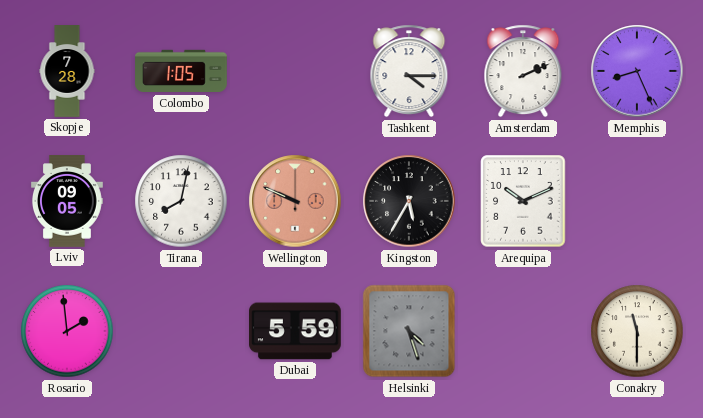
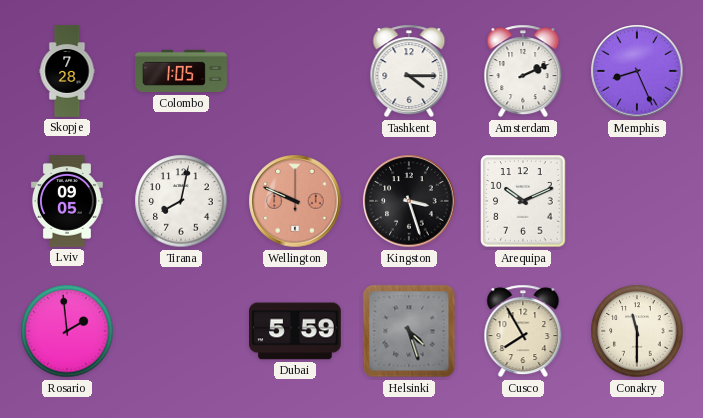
Kingston: 5:35 -> 3:27 (409, 201)
Cusco: none -> 7:55 (523, 331)
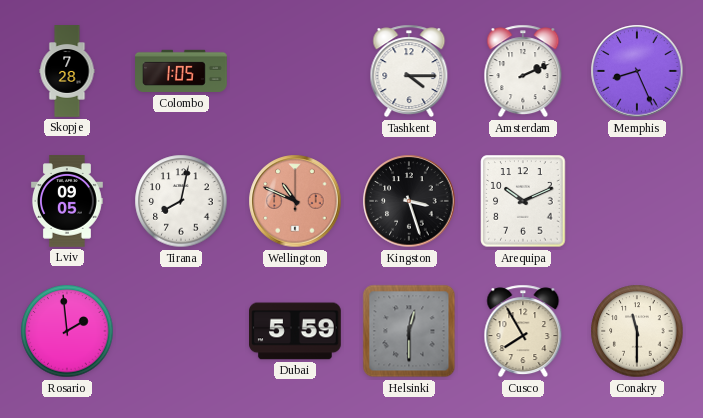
Wellington: 9:49 -> 10:49 (295, 201)
Helsinki: 4:27 -> 12:30 (409, 331)
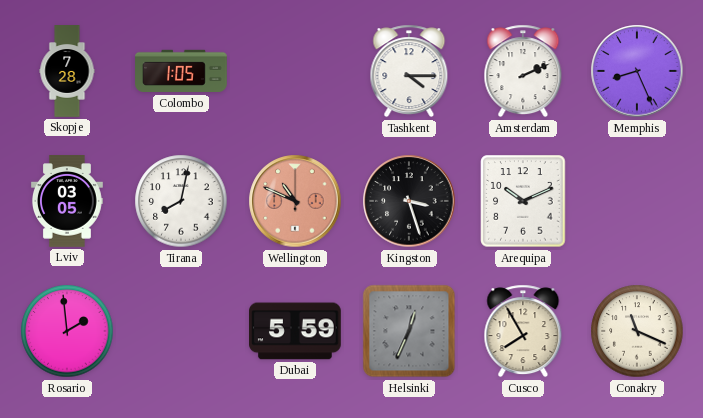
Lviv: 09:05 -> 03:05 (67, 201)
Helsinki: 12:30 -> 12:34 (409, 331)
Conakry: 11:30 -> 11:19 (637, 331)
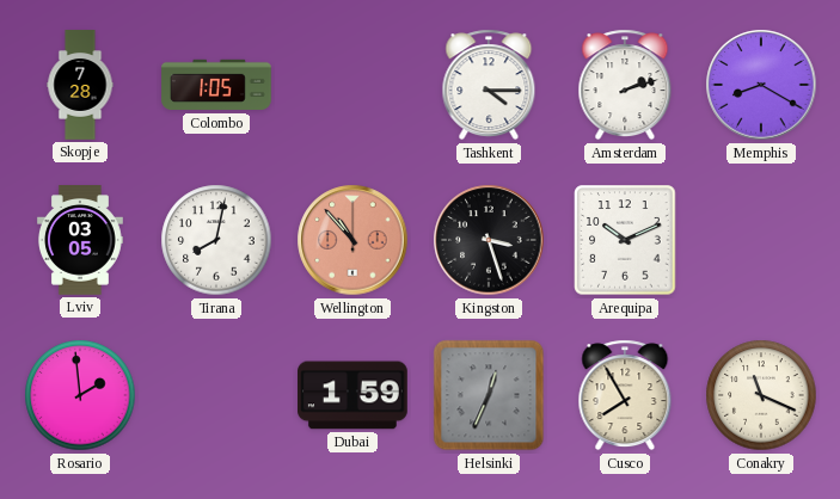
Amsterdam: 2:11 -> 2:12 (625, 85)
Memphis: 8:26 -> 8:20 (761, 85)
Wellington: 10:49 -> 10:53 (352, 240)
Dubai: 5:59 -> 1:59 (354, 395)
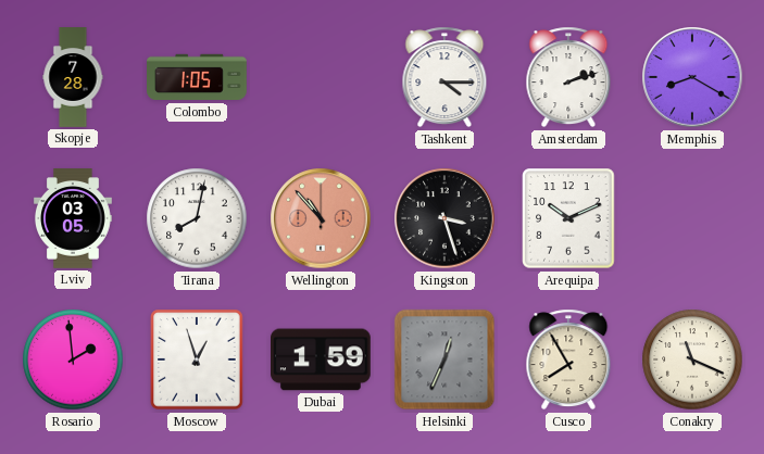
Moscow: none -> 12:57 (197, 360)
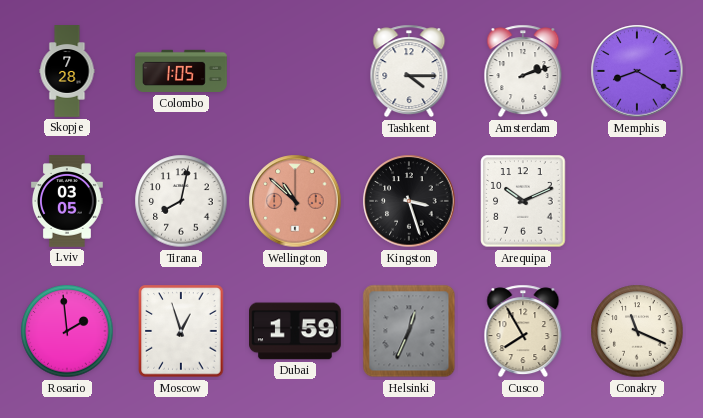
Wellington: 10:53 -> 10:52 (295, 201)
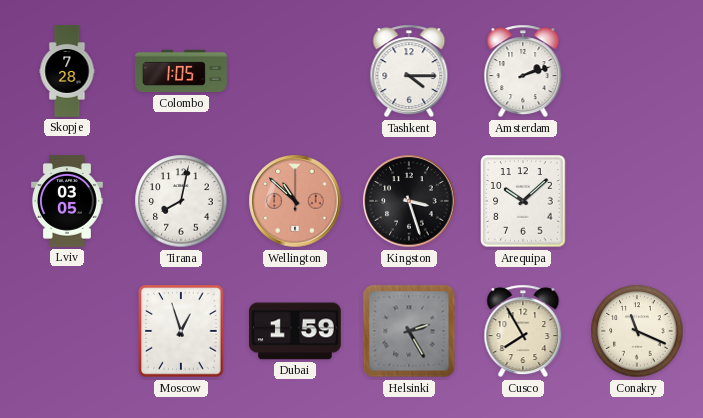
Memphis: 8:20 -> none (637, 71)
Arequipa: 10:11 -> 10:08 (523, 201)
Rosario: 1:59 -> none (67, 331)
Helsinki: 12:34 -> 2:25 (409, 331)
